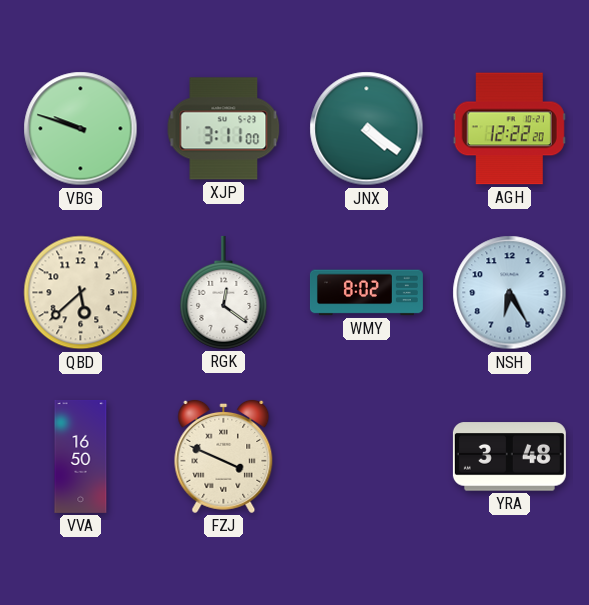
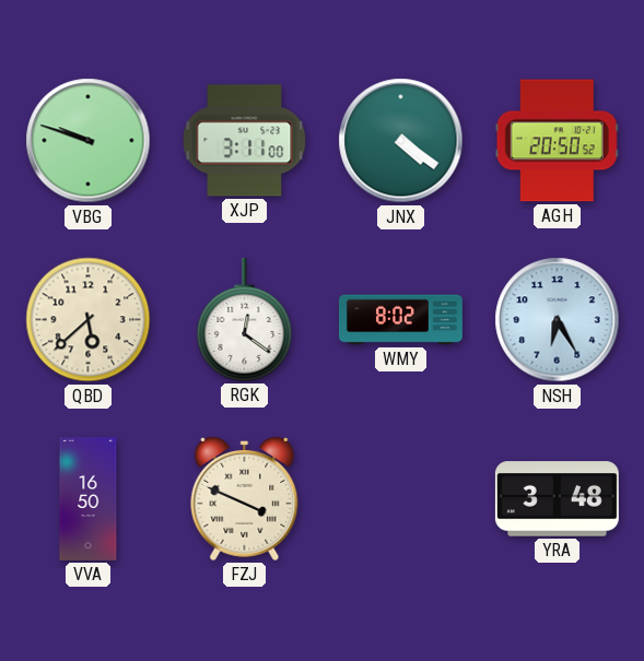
AGH: 12:22 -> 20:50 (557, 141)
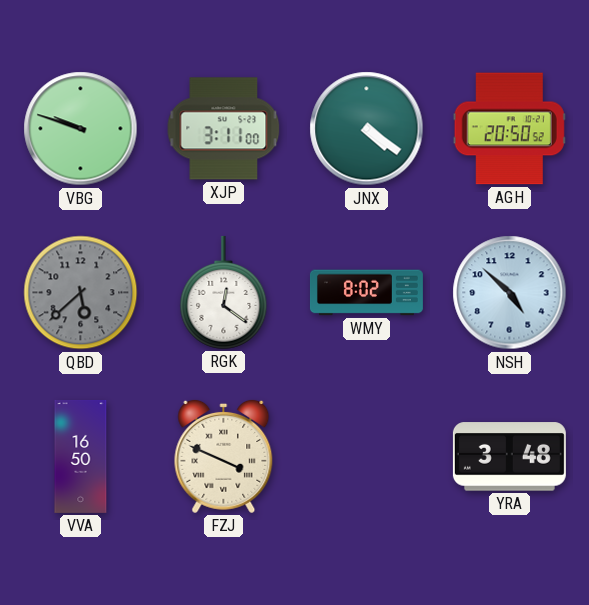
QBD dial: cream -> grey (81, 293)
NSH: 6:25 -> 4:52 (510, 293)
